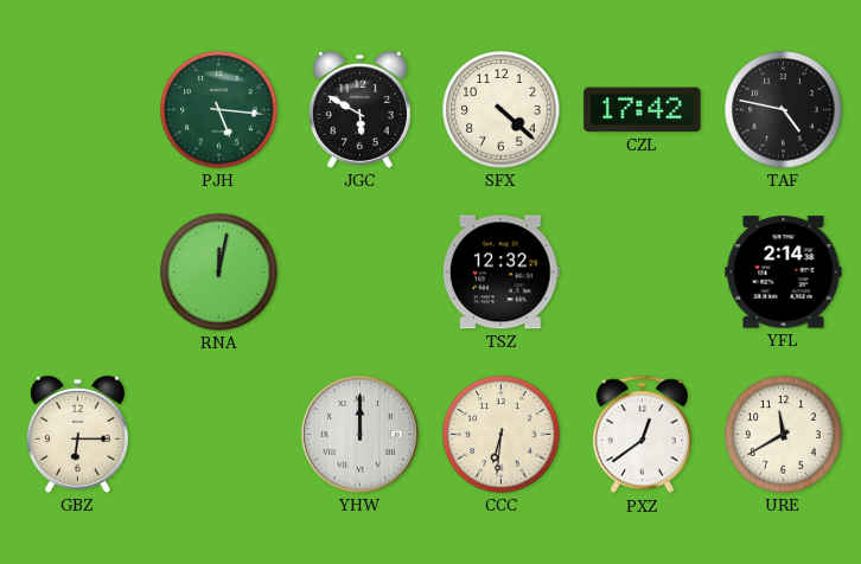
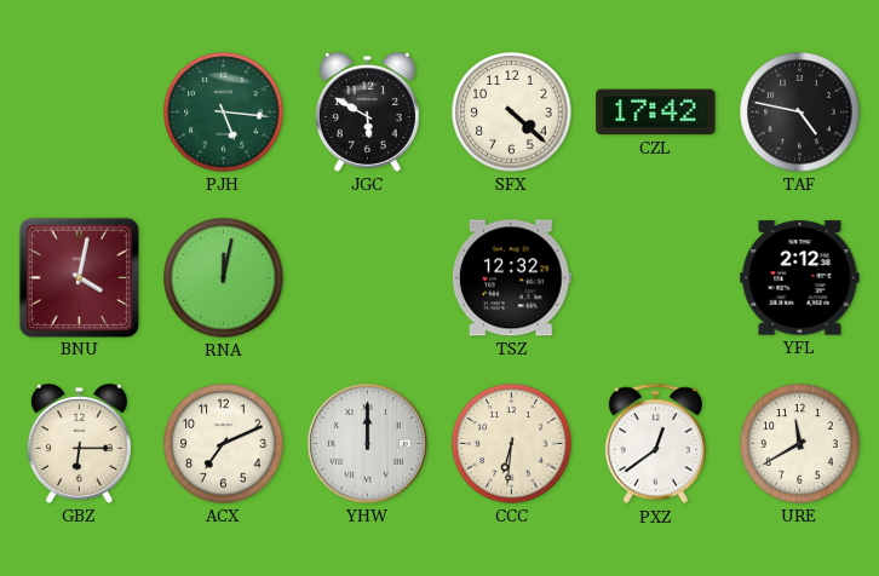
BNU: none -> 4:02 (79, 277)
YFL: 2:14 -> 2:12 (800, 278)
ACX: none -> 7:11 (224, 444)
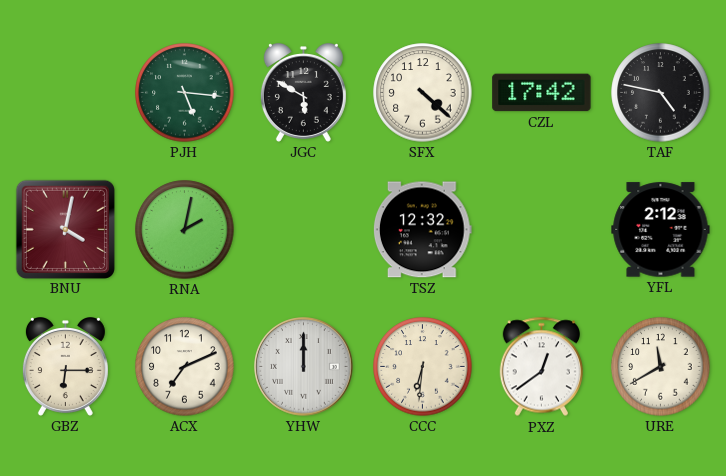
RNA: 12:02 -> 2:02 (185, 230)
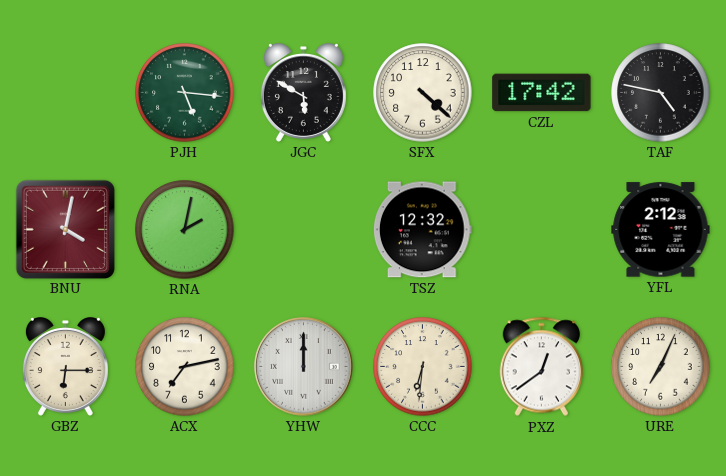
ACX: 7:11 -> 7:13 (185, 367)
URE: 11:40 -> 7:04 (661, 367)
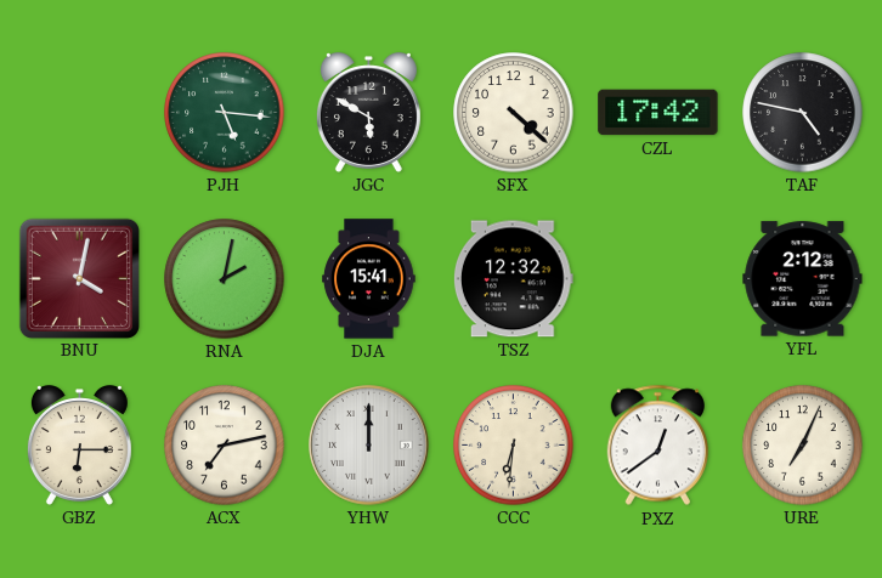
DJA: none -> 15:41 (369, 279)
